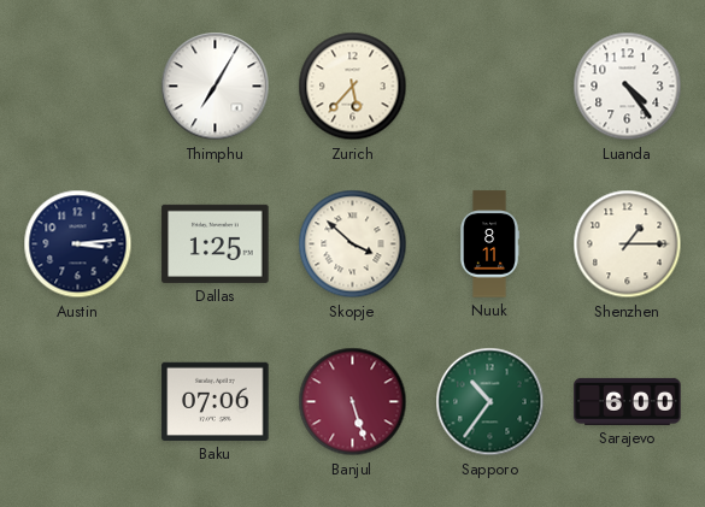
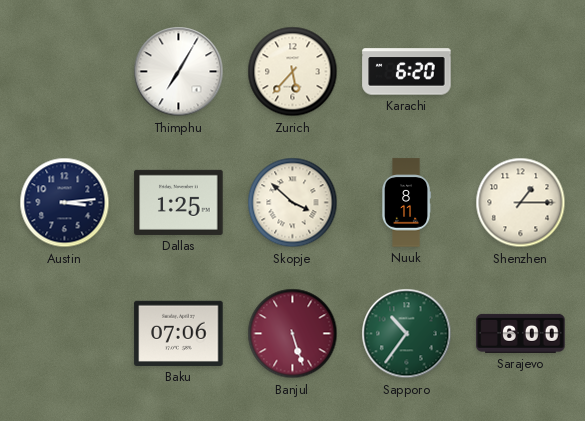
Karachi: none -> 6:20 (407, 72)
Luanda: 4:24 -> none (628, 87)
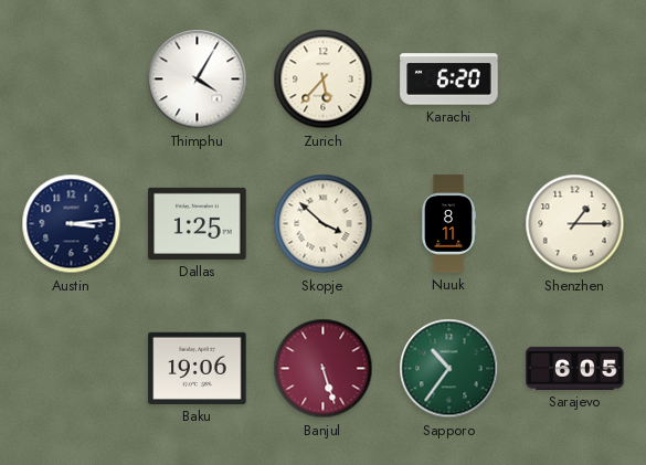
Thimphu: 7:05 -> 4:05 (198, 80)
Baku: 07:06 -> 19:06 (198, 368)
Sarajevo: 6:00 -> 6:05 (575, 368)
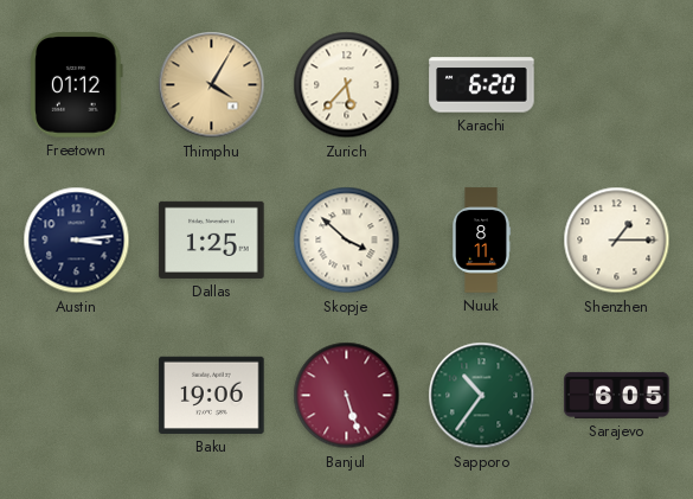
Freetown: none -> 01:12 (77, 85)
Thimphu dial: white -> champagne (212, 85)
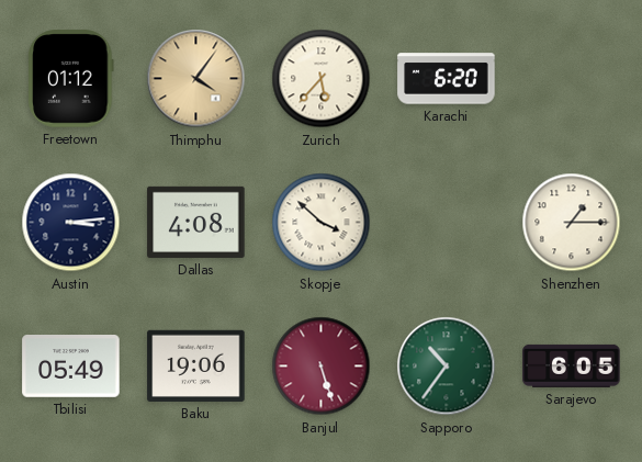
Thimphu: 4:05 -> 4:06 (196, 79)
Dallas: 1:25 -> 4:08 (196, 222)
Nuuk: 8:11 -> none (482, 241)
Tbilisi: none -> 05:49 (71, 367)
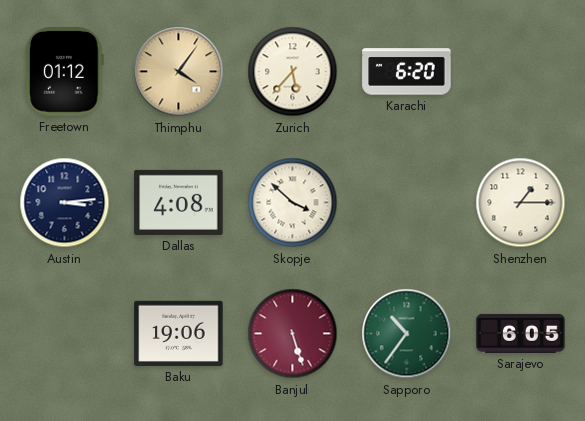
Tbilisi: 05:49 -> none (71, 367)
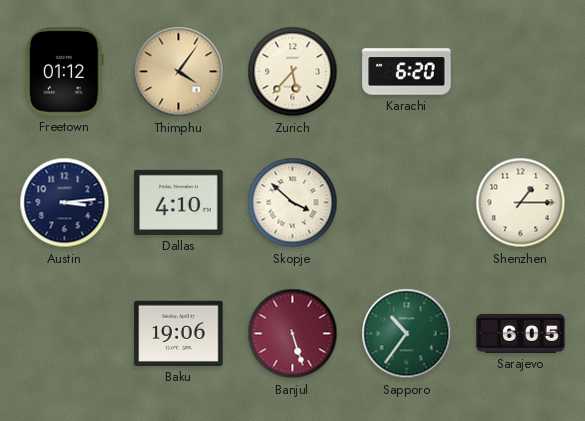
Dallas: 4:08 -> 4:10 (179, 202)
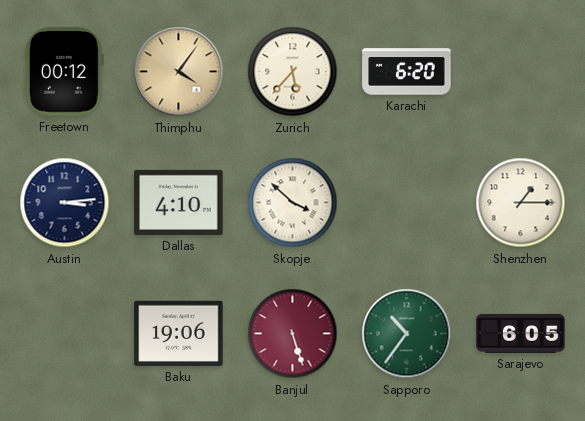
Freetown: 01:12 -> 00:12 (65, 72)
